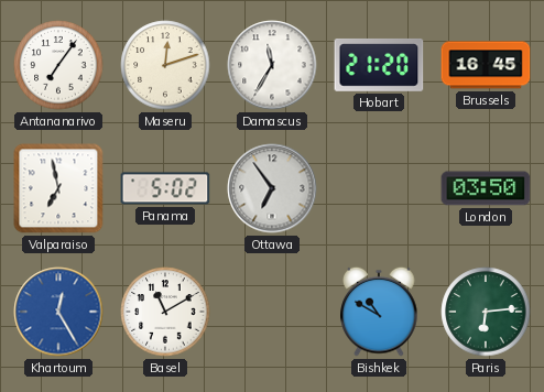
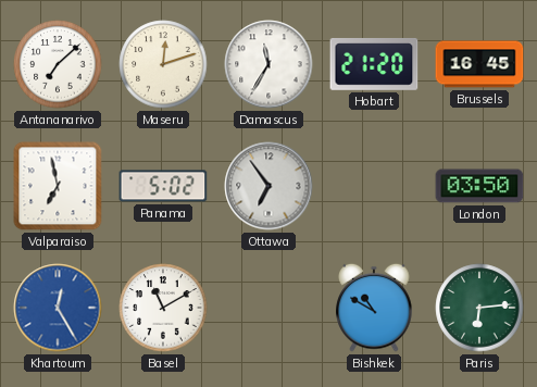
Antananarivo: 7:06 -> 7:08 (58, 64)
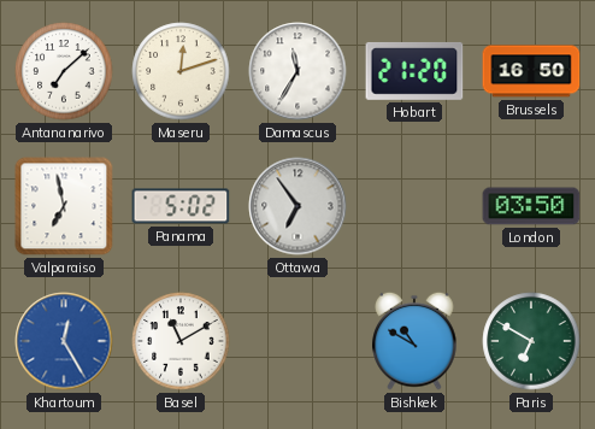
Brussels: 16:45 -> 16:50 (531, 71)
Paris: 6:14 -> 6:50 (531, 341)
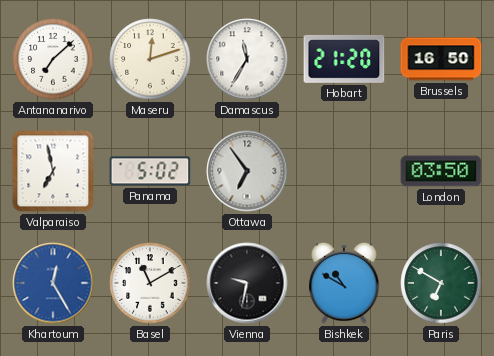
Vienna: none -> 9:32 (247, 283)
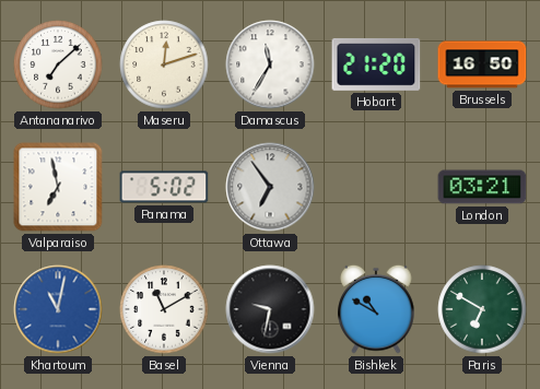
London: 03:50 -> 03:21 (482, 187)
Khartoum: 12:25 -> 11:02 (58, 309)
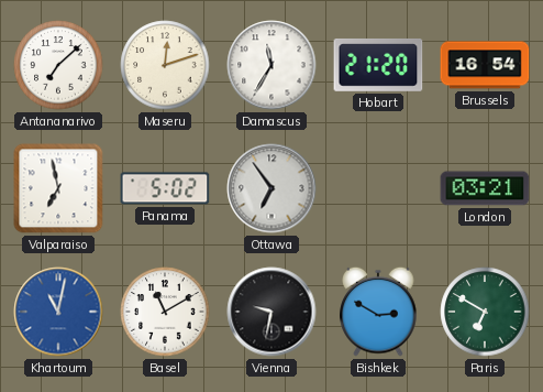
Brussels: 16:50 -> 16:54 (485, 65)
Bishkek: 10:50 -> 2:50 (378, 312)
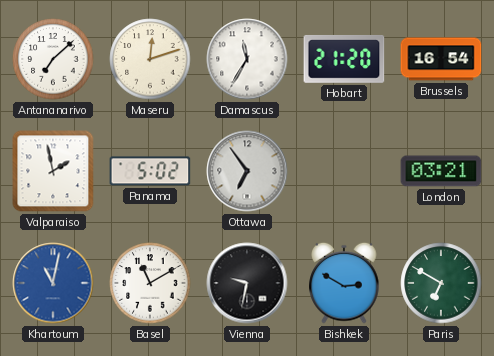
Valparaiso: 6:58 -> 1:58 (53, 171)
